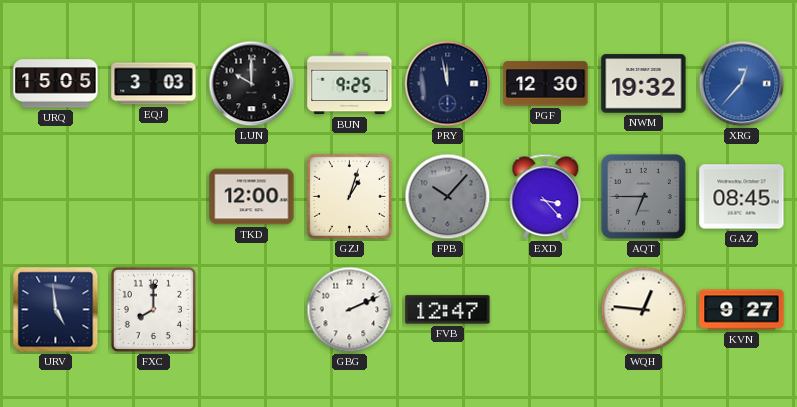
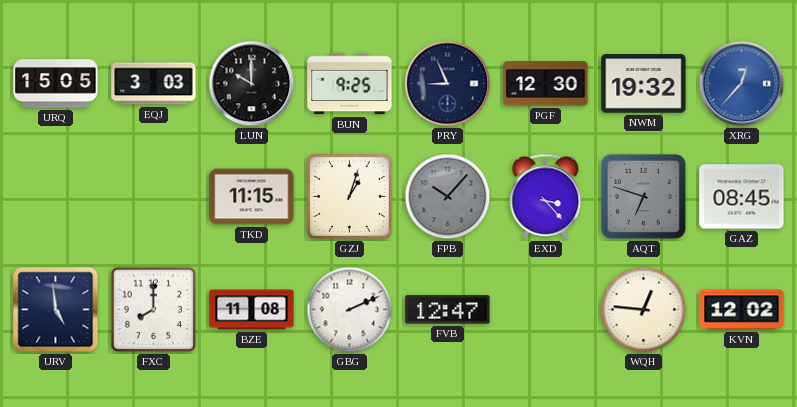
PRY: 11:58 -> 8:56 (448, 84)
TKD: 12:00 -> 11:15 (252, 197)
AQT: 6:45 -> 6:48 (643, 196)
BZE: none -> 11:08 (252, 310)
KVN: 9:27 -> 12:02 (742, 310)
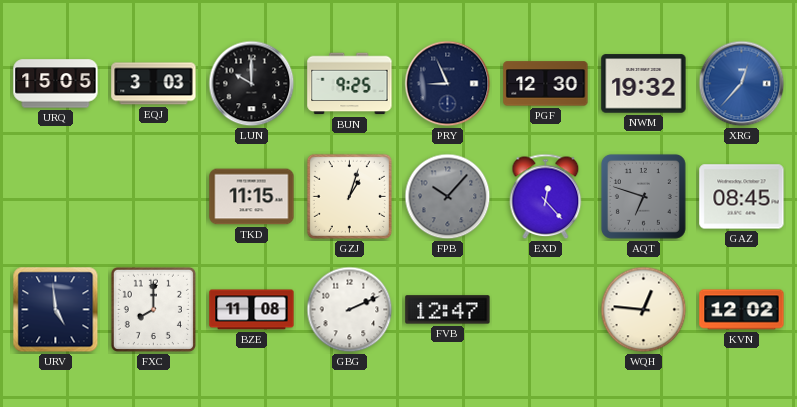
EXD: 3:23 -> 12:23 (546, 197)
